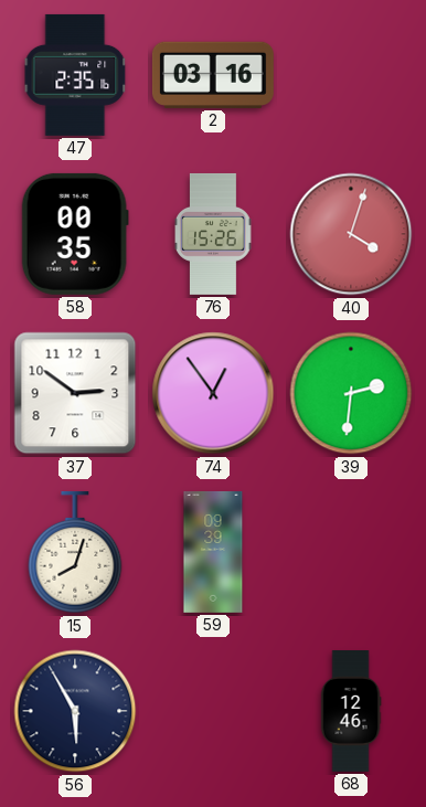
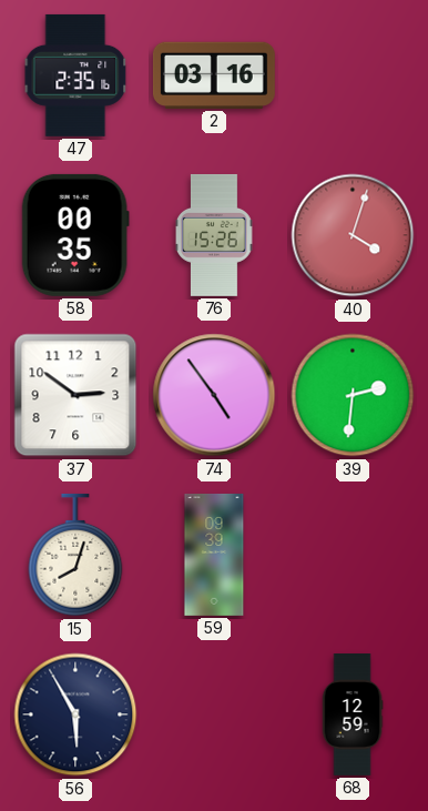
74: 12:54 -> 4:54 (214, 395)
68: 12:46 -> 12:59 (353, 716)
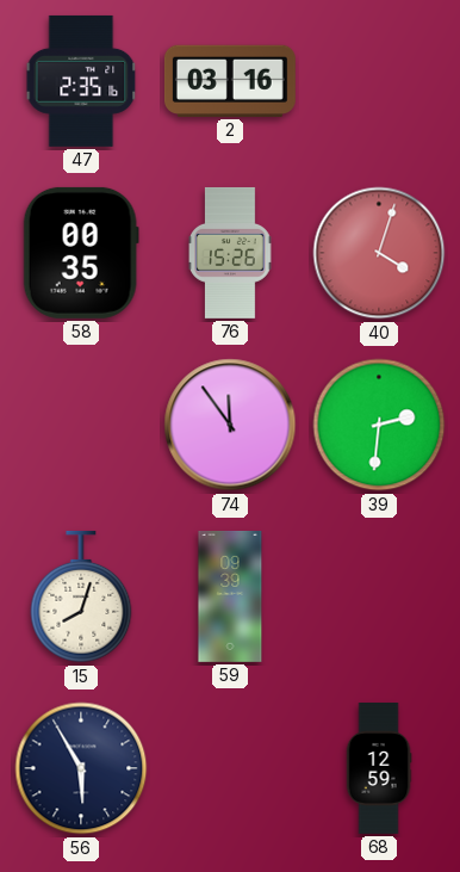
37: 2:51 -> none (75, 395)
74: 4:54 -> 11:54 (230, 425)
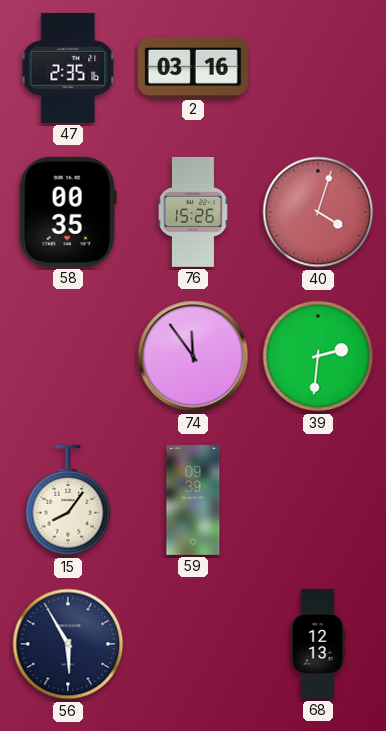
15: 8:03 -> 8:06 (68, 500)
68: 12:59 -> 12:13 (318, 645)
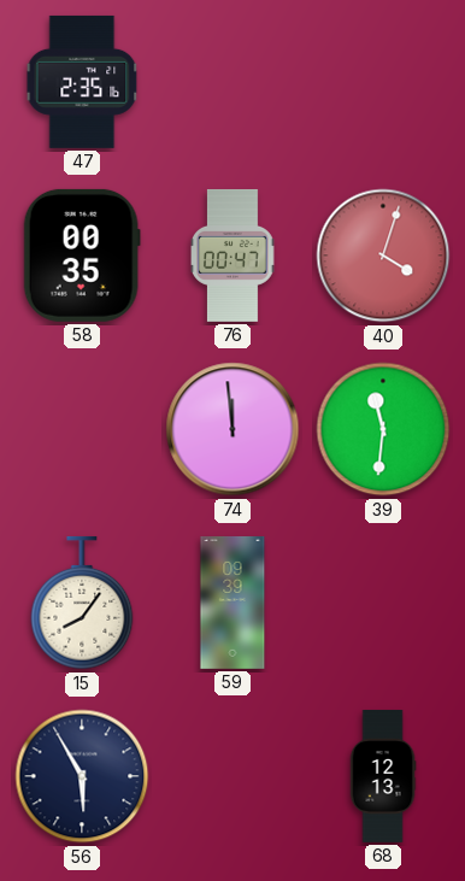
2: 03:16 -> none (193, 68)
76: 15:26 -> 00:47 (234, 256)
74: 11:54 -> 11:59 (232, 429)
39: 2:31 -> 11:31 (383, 429)
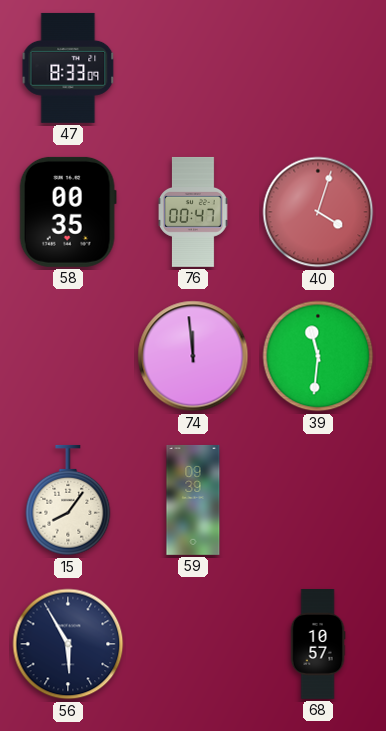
47: 2:35 -> 8:33 (68, 68)
68: 12:13 -> 10:57 (318, 645)
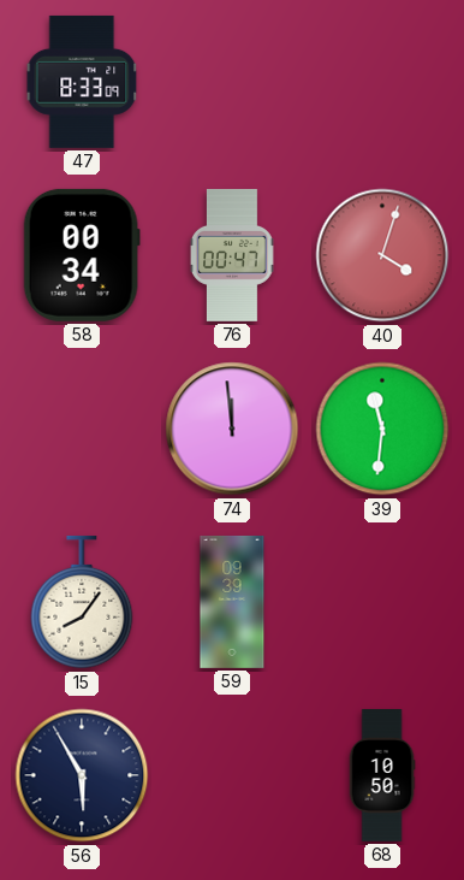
58: 00:35 -> 00:34 (82, 255)
68: 10:57 -> 10:50 (382, 776)
